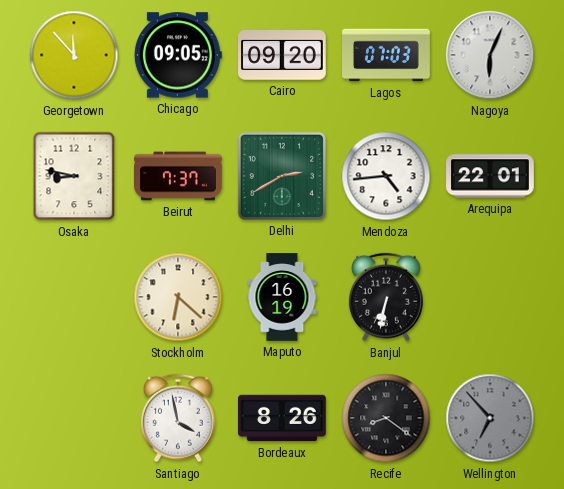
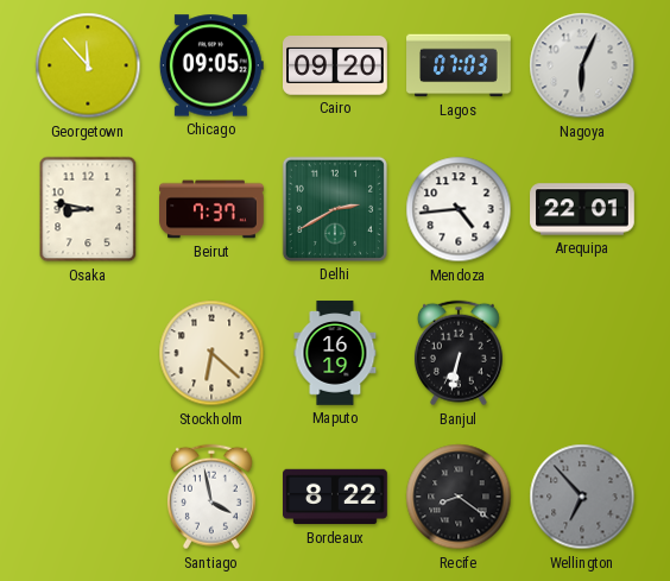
Bordeaux: 8:26 -> 8:22 (336, 497)
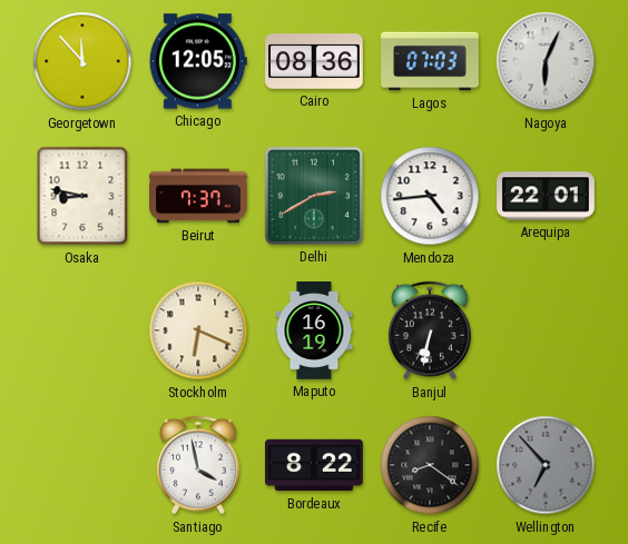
Chicago: 09:05 -> 12:05 (198, 61)
Cairo: 09:20 -> 08:36 (315, 61)
Stockholm: 6:22 -> 6:19 (198, 330)
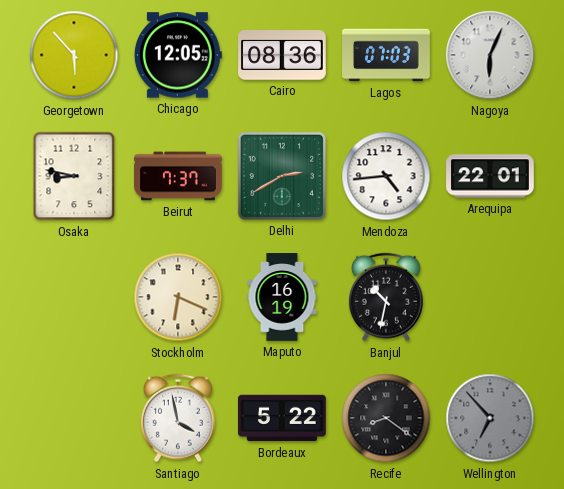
Georgetown: 11:53 -> 5:53 (74, 55)
Banjul: 6:32 -> 10:32 (386, 297)
Bordeaux: 8:22 -> 5:22 (283, 418)
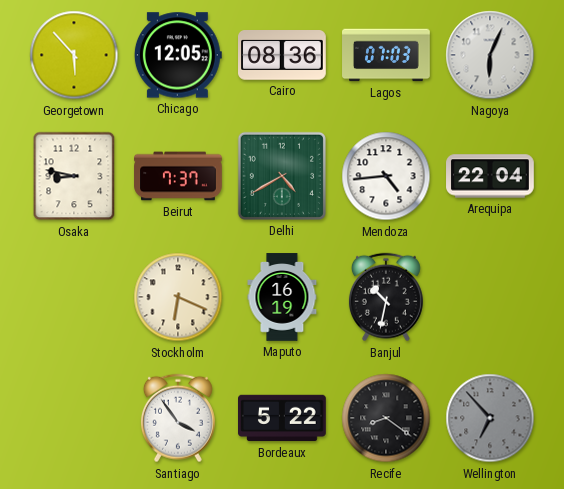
Delhi: 2:40 -> 4:40 (282, 176)
Arequipa: 22:01 -> 22:04 (490, 176)
Santiago: 3:58 -> 3:54 (178, 418)
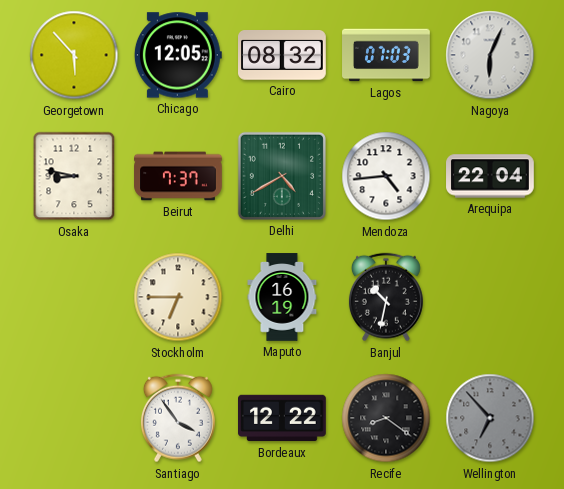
Cairo: 08:36 -> 08:32 (283, 55)
Stockholm: 6:19 -> 6:45 (178, 297)
Bordeaux: 5:22 -> 12:22 (283, 418)
